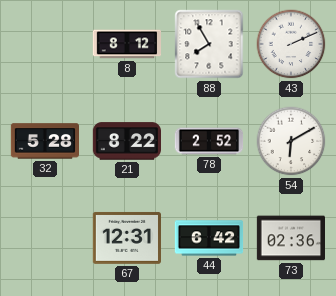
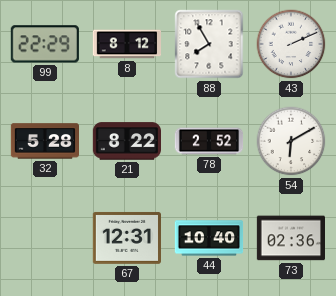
99: none -> 22:29 (45, 44)
44: 6:42 -> 10:40 (209, 238)
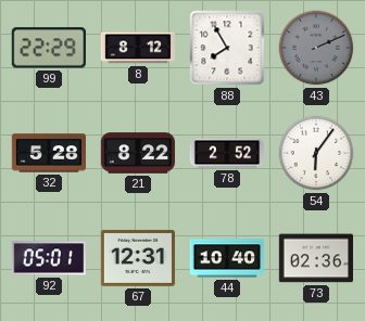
43 dial: white -> grey (316, 48)
54: 6:10 -> 6:06 (316, 153)
92: none -> 05:01 (48, 258)
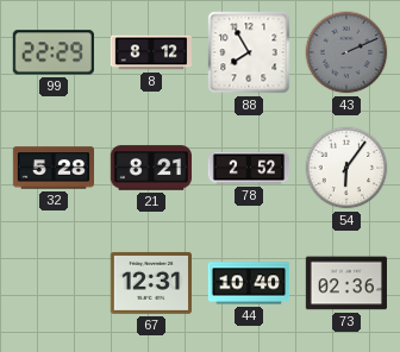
21: 8:22 -> 8:21 (150, 168)
92: 05:01 -> none (48, 258)
